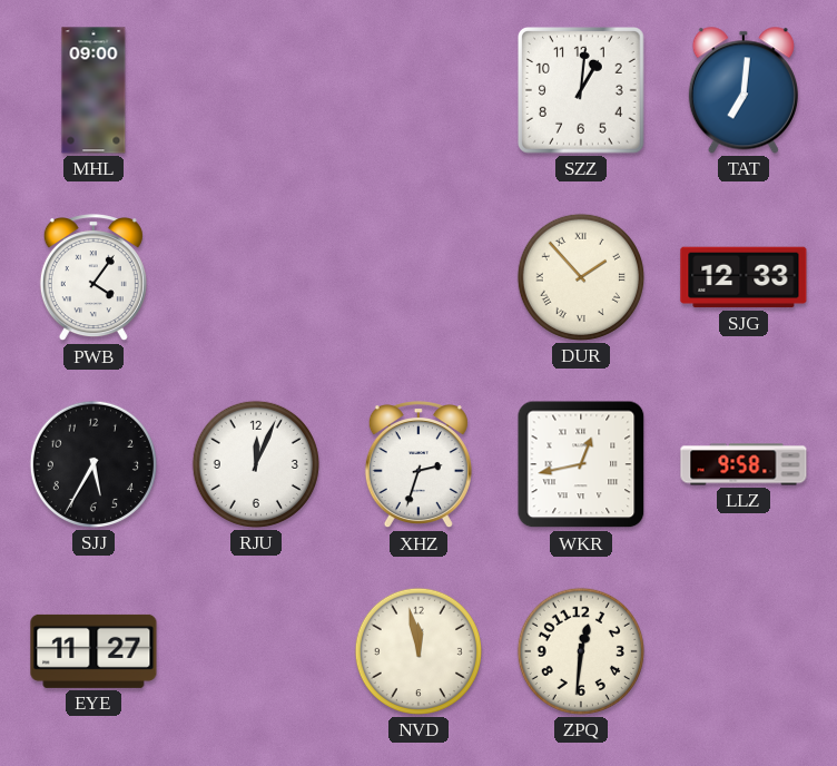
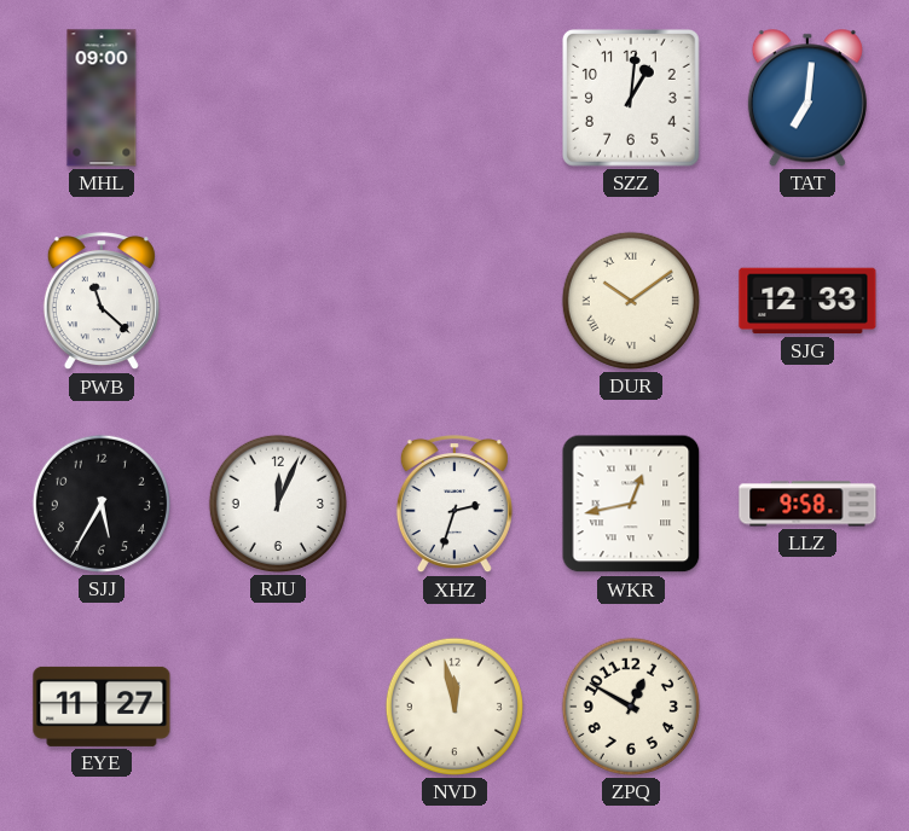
PWB: 4:06 -> 11:22 (102, 302)
DUR: 1:53 -> 10:09 (631, 301)
ZPQ: 12:31 -> 12:50 (631, 707)
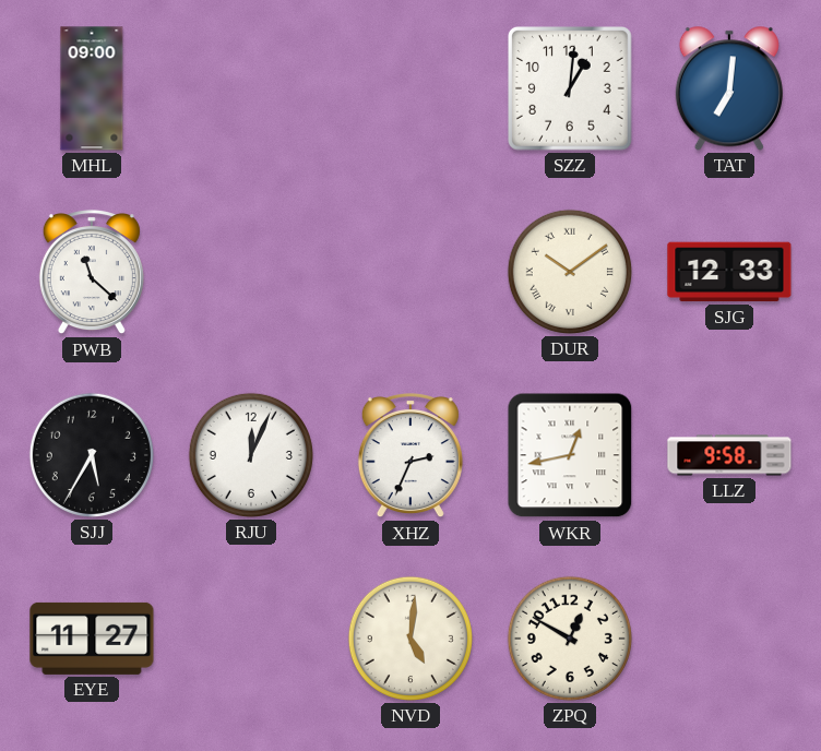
XHZ: 2:33 -> 2:34 (410, 456)
NVD: 11:58 -> 5:01 (410, 639)
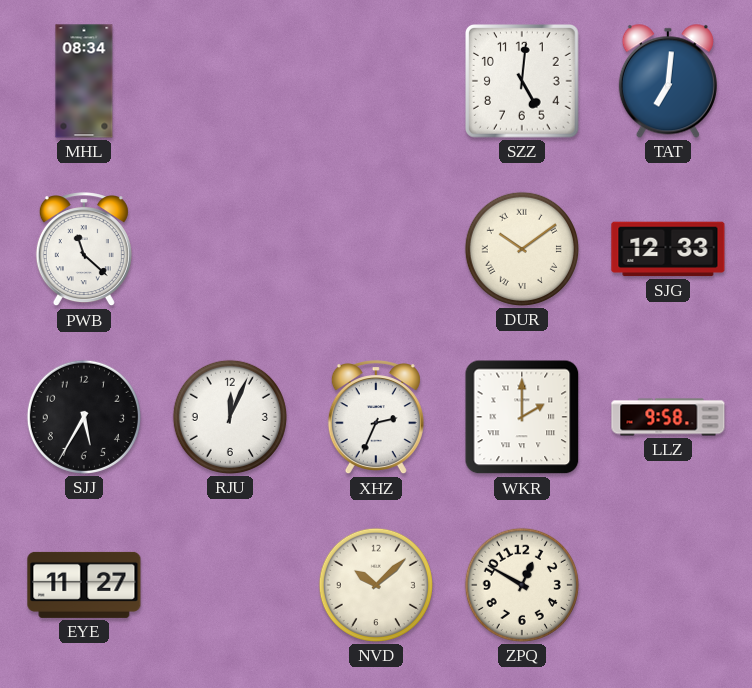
MHL: 09:00 -> 08:34 (84, 81)
SZZ: 1:01 -> 5:01 (523, 82)
WKR: 12:43 -> 2:00 (522, 417)
NVD: 5:01 -> 10:08 (376, 585)
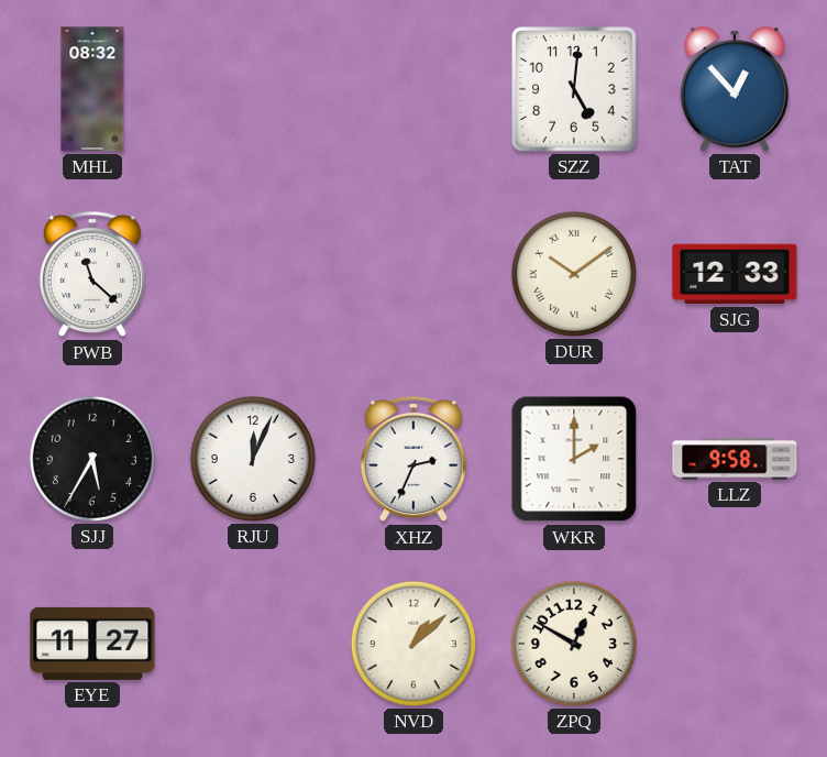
MHL: 08:34 -> 08:32 (92, 89)
TAT: 7:01 -> 12:53 (735, 89)
NVD: 10:08 -> 1:08 (413, 644)
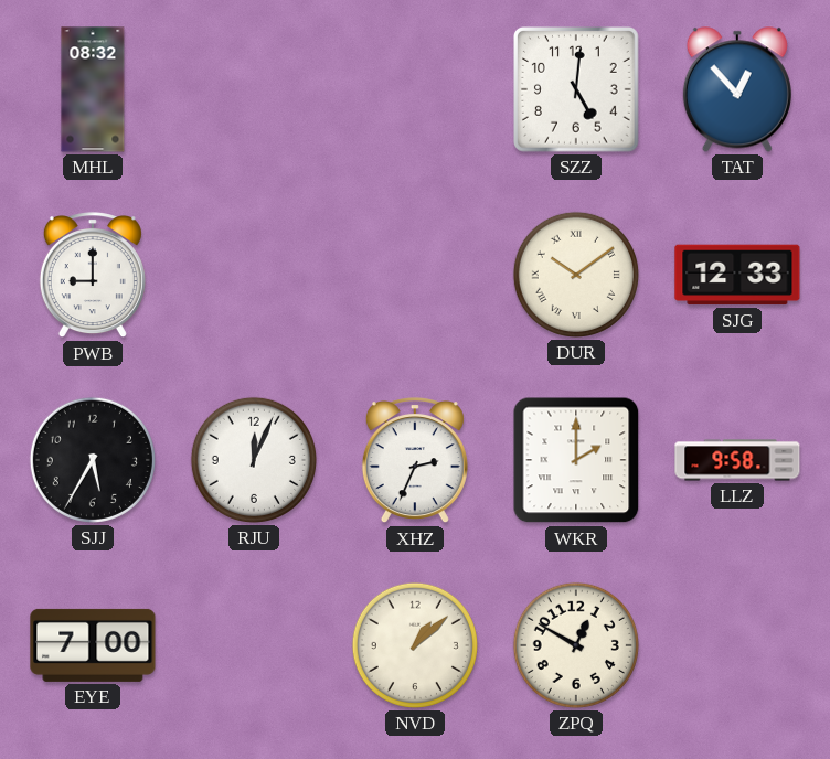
PWB: 11:22 -> 9:00 (93, 276)
EYE: 11:27 -> 7:00 (93, 645)
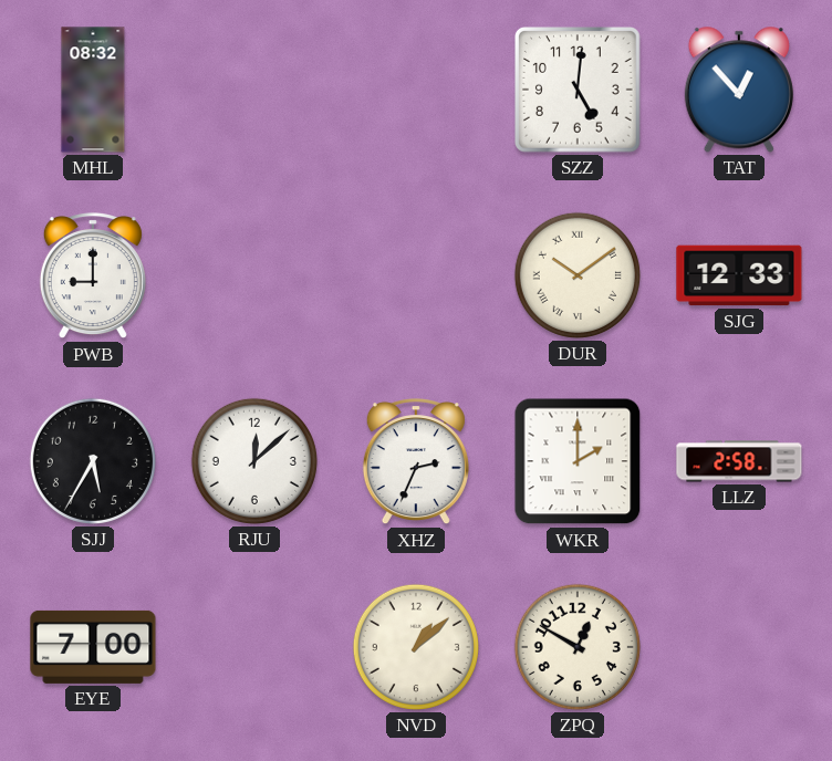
RJU: 12:04 -> 12:08 (254, 461)
LLZ: 9:58 -> 2:58 (739, 461)
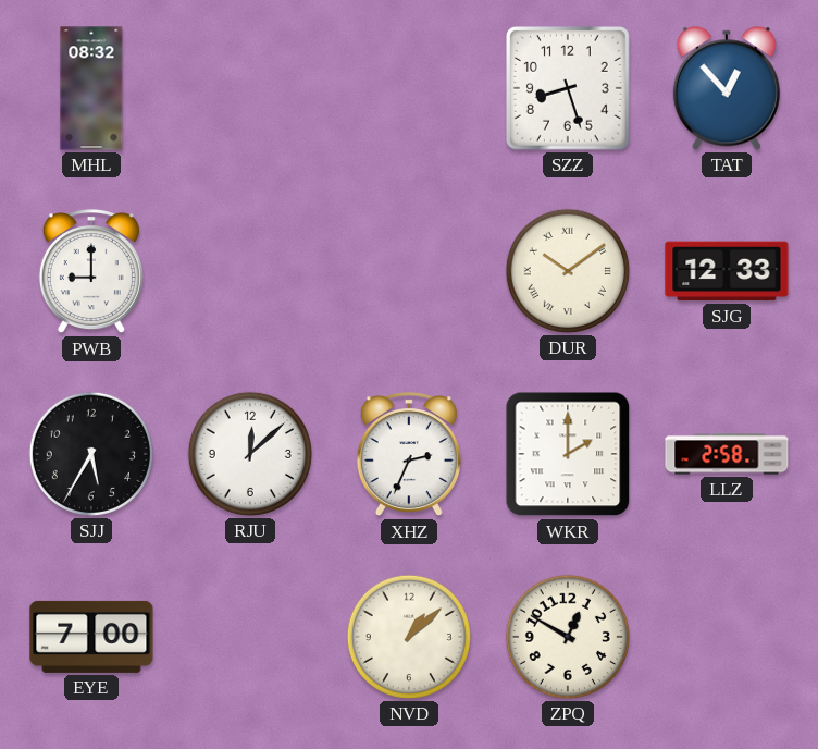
SZZ: 5:01 -> 8:27 (569, 89)
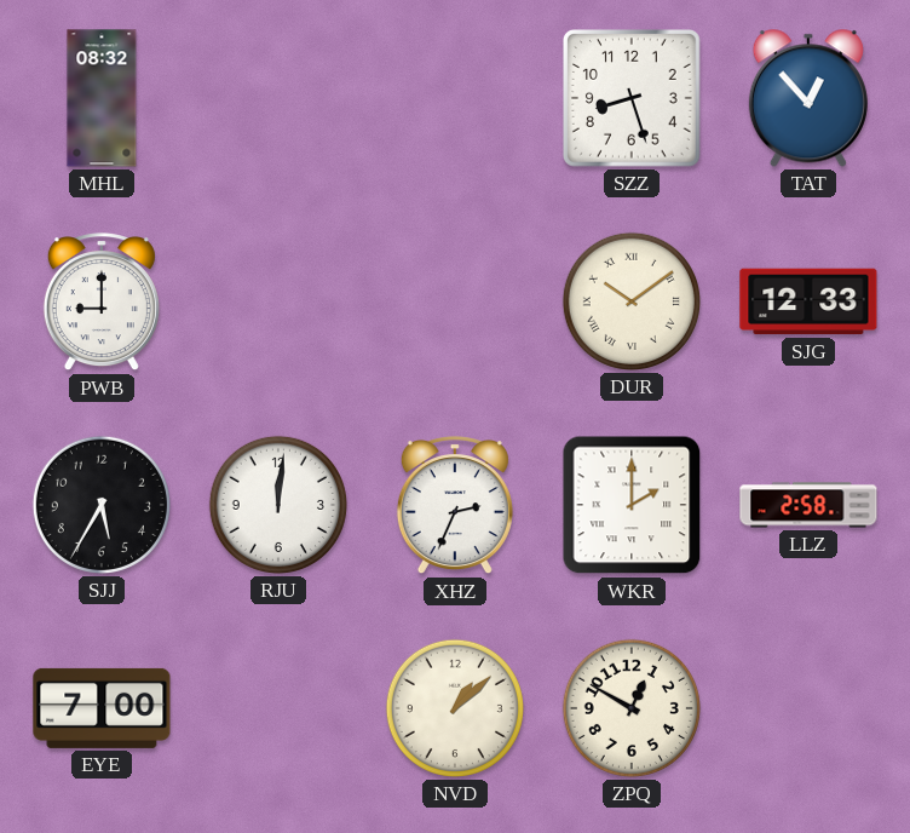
RJU: 12:08 -> 12:01 (278, 505)
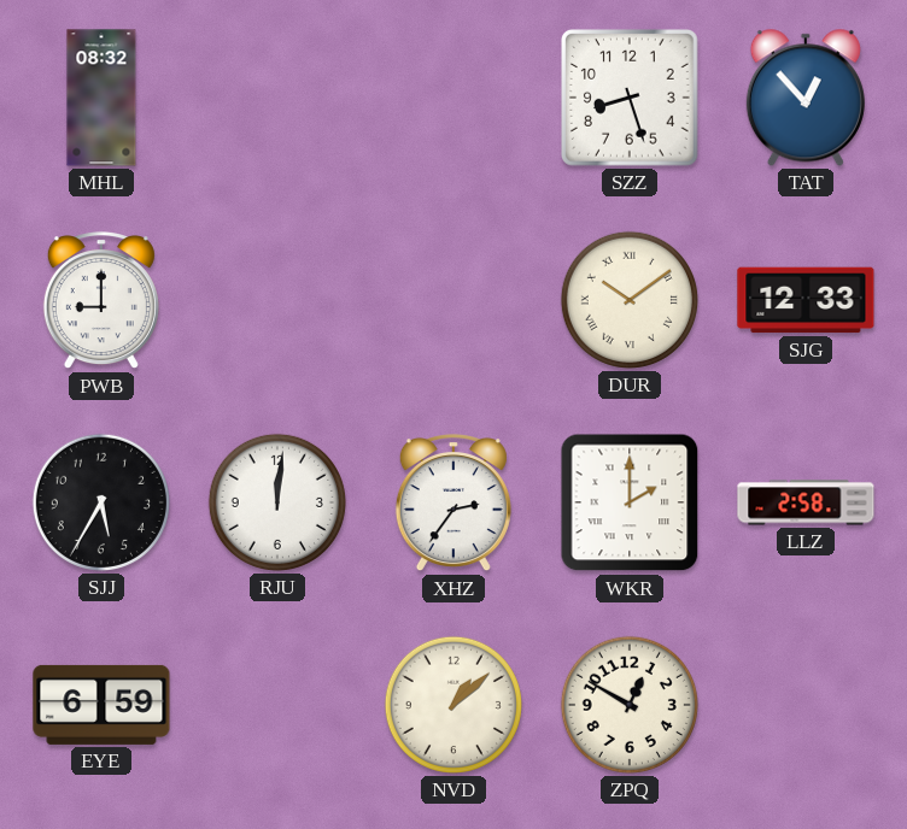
XHZ: 2:34 -> 2:36 (453, 504)
EYE: 7:00 -> 6:59 (101, 705)
